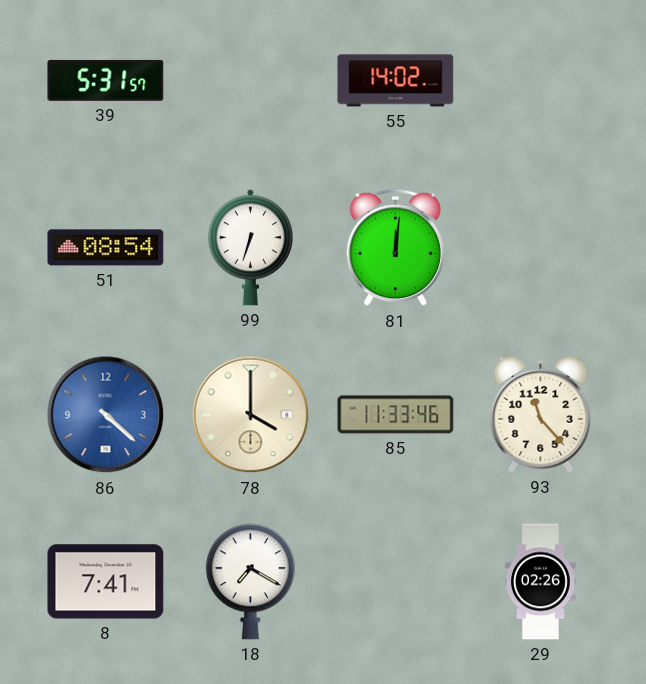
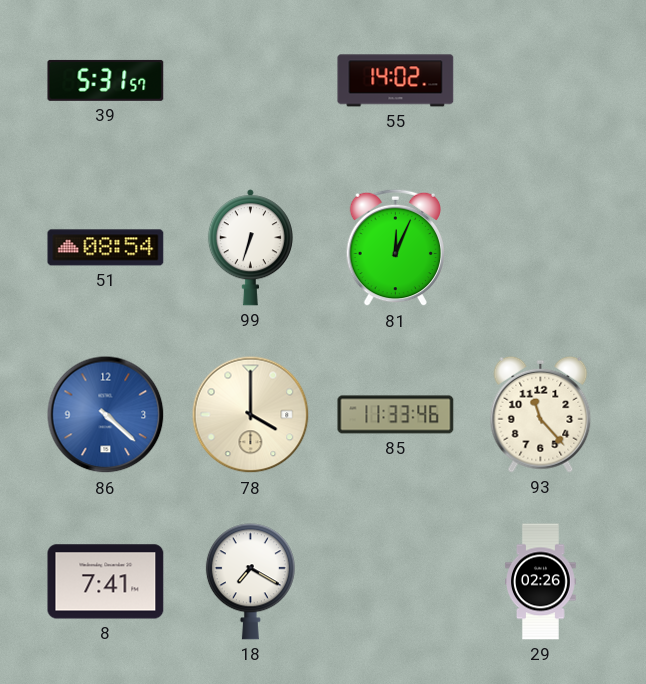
81: 12:01 -> 12:04 (396, 248)
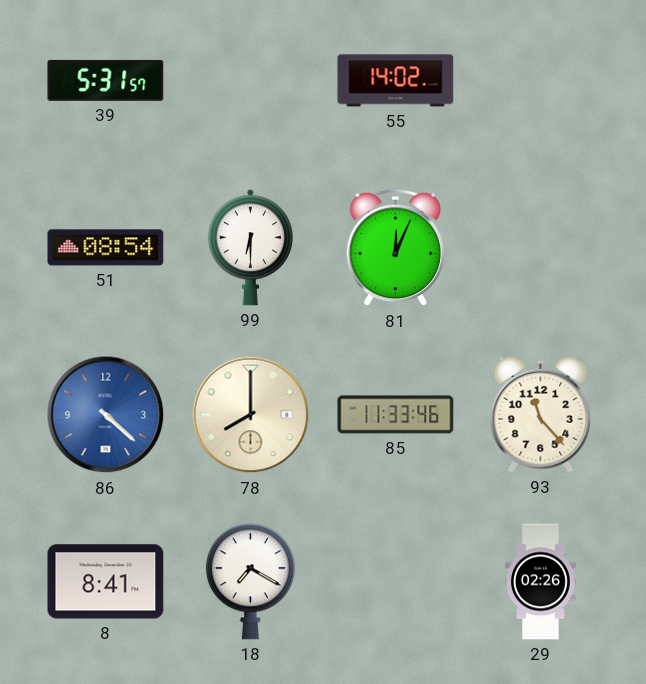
99: 6:33 -> 6:30 (250, 248)
78: 4:00 -> 8:00 (251, 415)
8: 7:41 -> 8:41 (106, 582)
